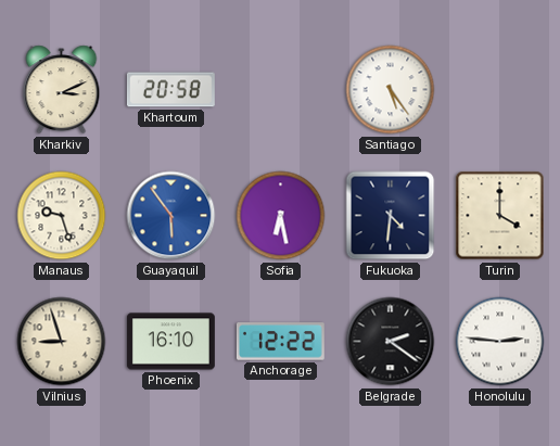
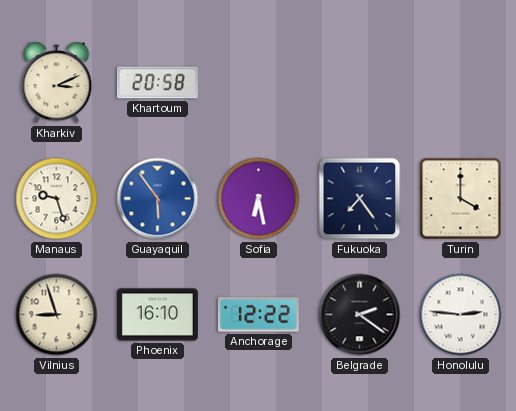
Santiago: 5:24 -> none (391, 90)
Fukuoka: 4:31 -> 7:24 (360, 199)
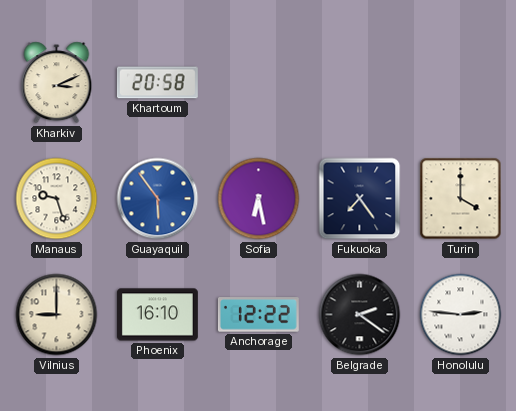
Vilnius: 8:57 -> 9:00 (57, 315)
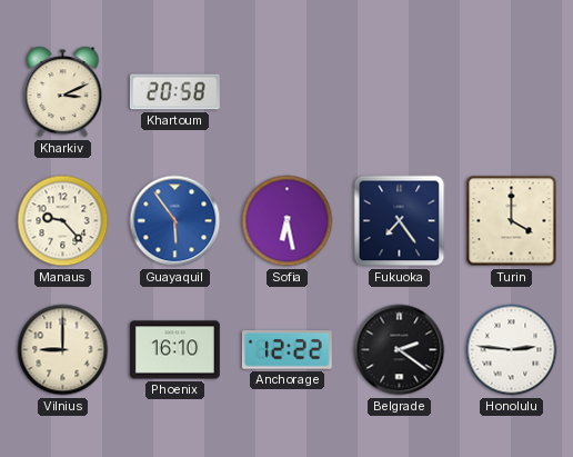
Manaus: 9:27 -> 9:23 (63, 221)
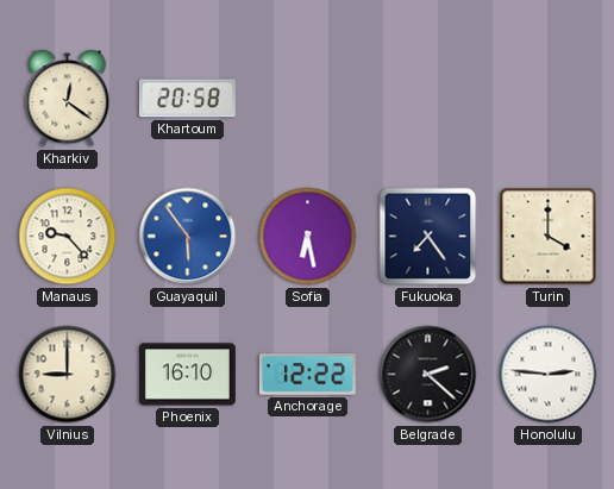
Kharkiv: 3:11 -> 12:21 (68, 99)
Belgrade: 2:21 -> 2:22 (428, 375)
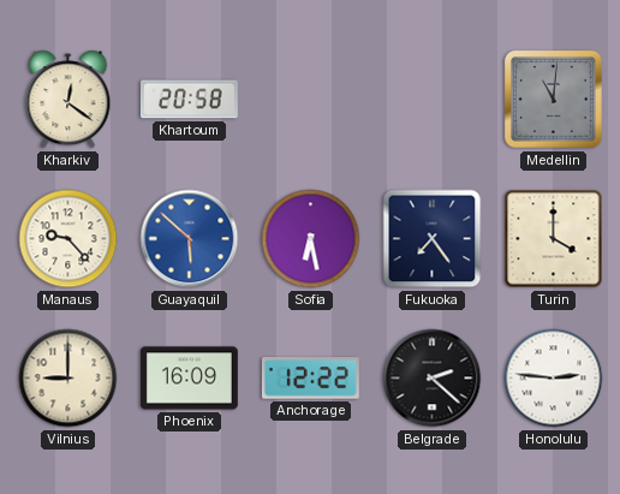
Medellin: none -> 11:01 (554, 100)
Guayaquil: 5:54 -> 5:52 (190, 239)
Phoenix: 16:10 -> 16:09 (189, 379)
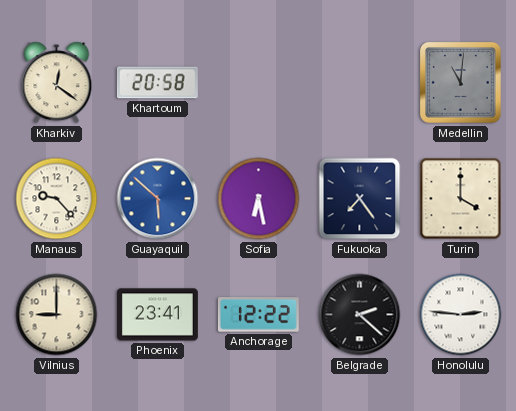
Phoenix: 16:09 -> 23:41 (157, 315)
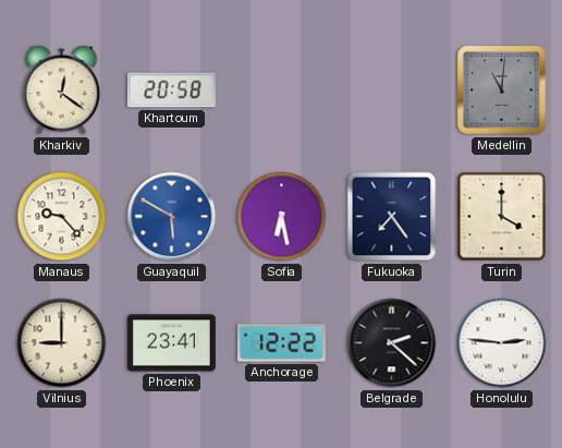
Guayaquil: 5:52 -> 5:50 (172, 217)
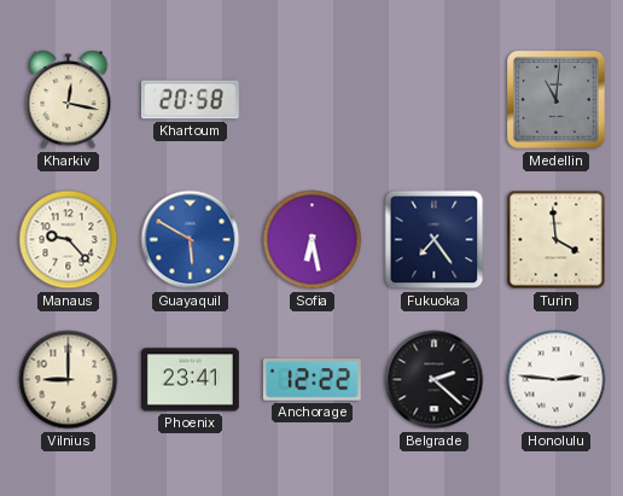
Kharkiv: 12:21 -> 12:17 (69, 100)
Turin: 4:00 -> 3:59 (557, 240)
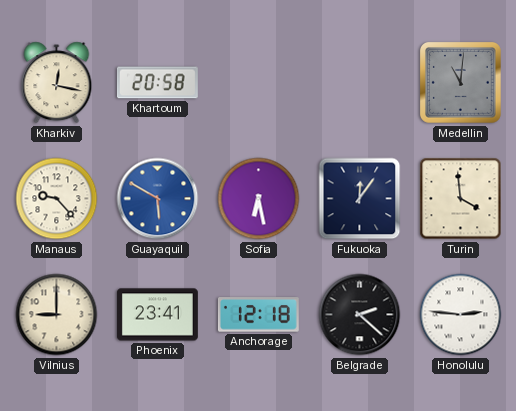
Fukuoka: 7:24 -> 12:06 (360, 199)
Anchorage: 12:22 -> 12:18 (258, 315)
